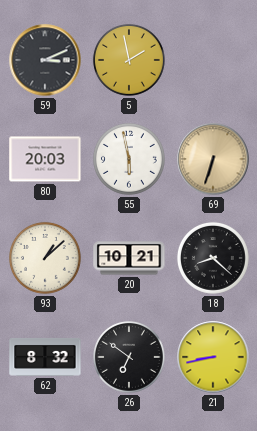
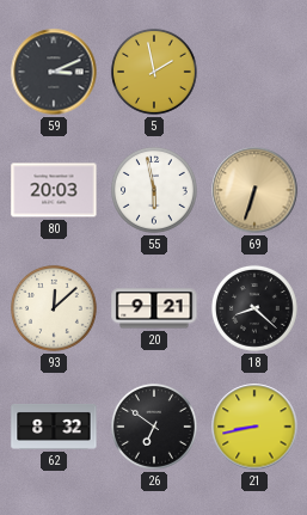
93: 1:08 -> 12:08 (54, 308)
20: 10:21 -> 9:21 (154, 308)
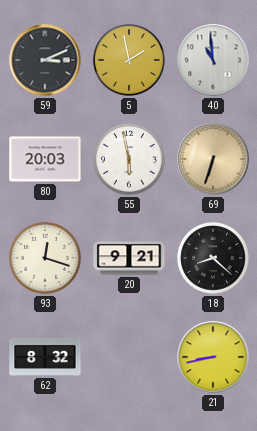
40: none -> 10:59 (213, 60)
93: 12:08 -> 12:18 (45, 258)
26: 6:51 -> none (154, 427)
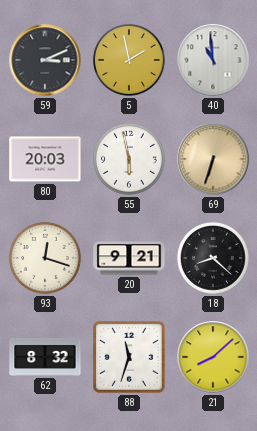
88: none -> 11:33 (130, 358)
21: 8:43 -> 8:08 (213, 357)
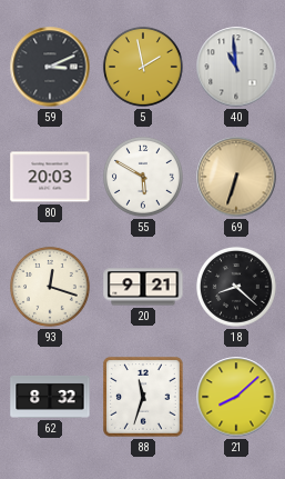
55: 5:58 -> 5:50 (143, 177)
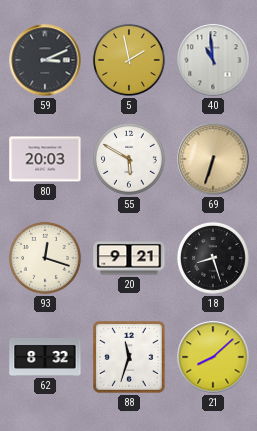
18: 8:22 -> 8:27 (213, 258)
